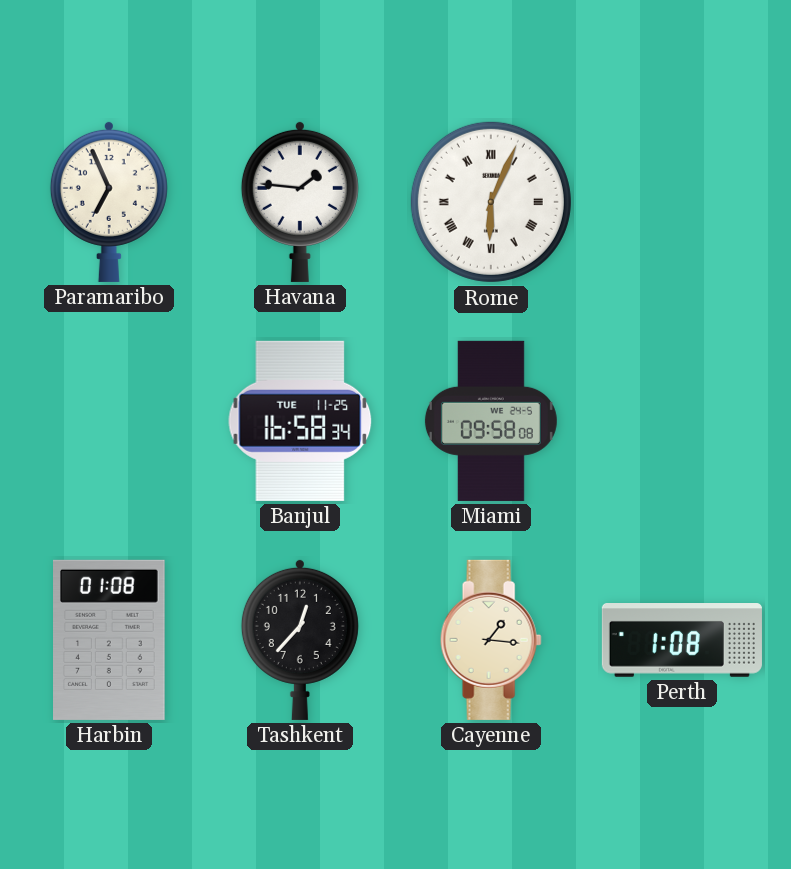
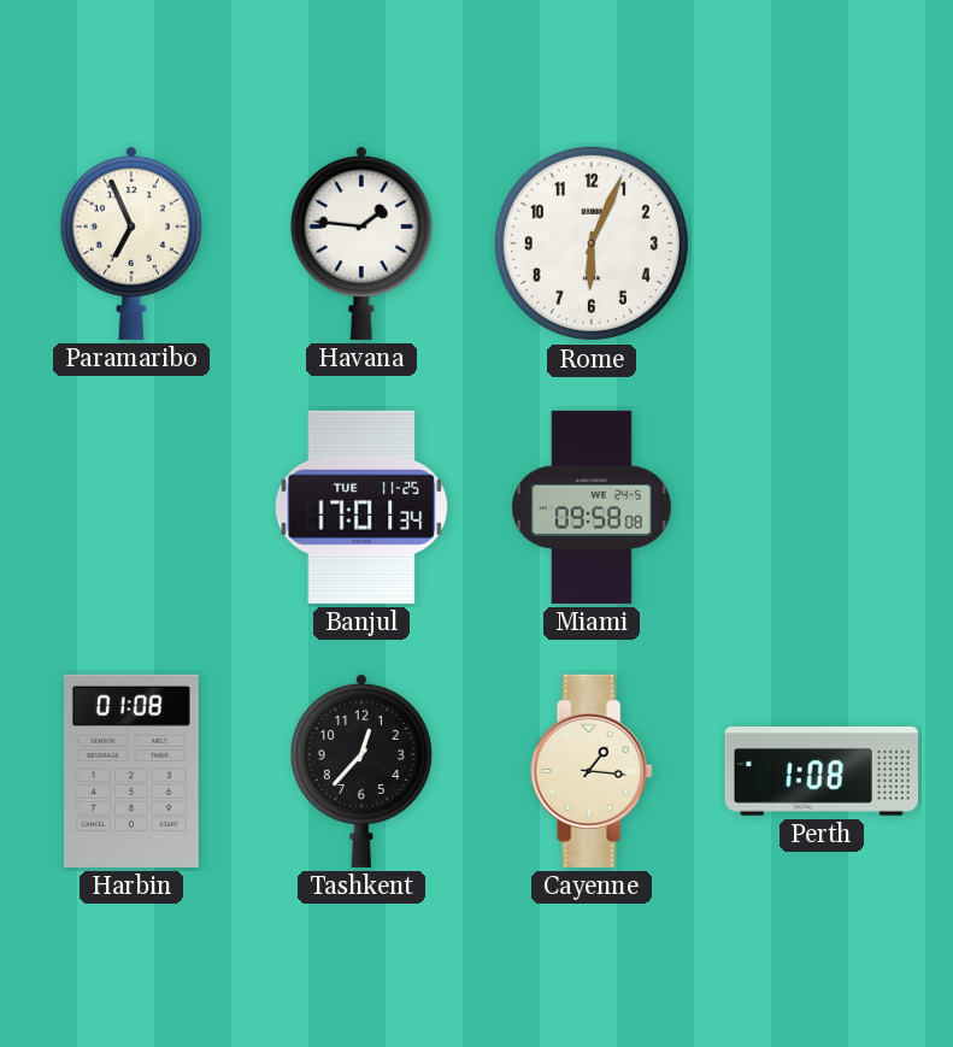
Rome numerals: Roman -> Arabic (592, 243)
Banjul: 16:58 -> 17:01 (361, 507)
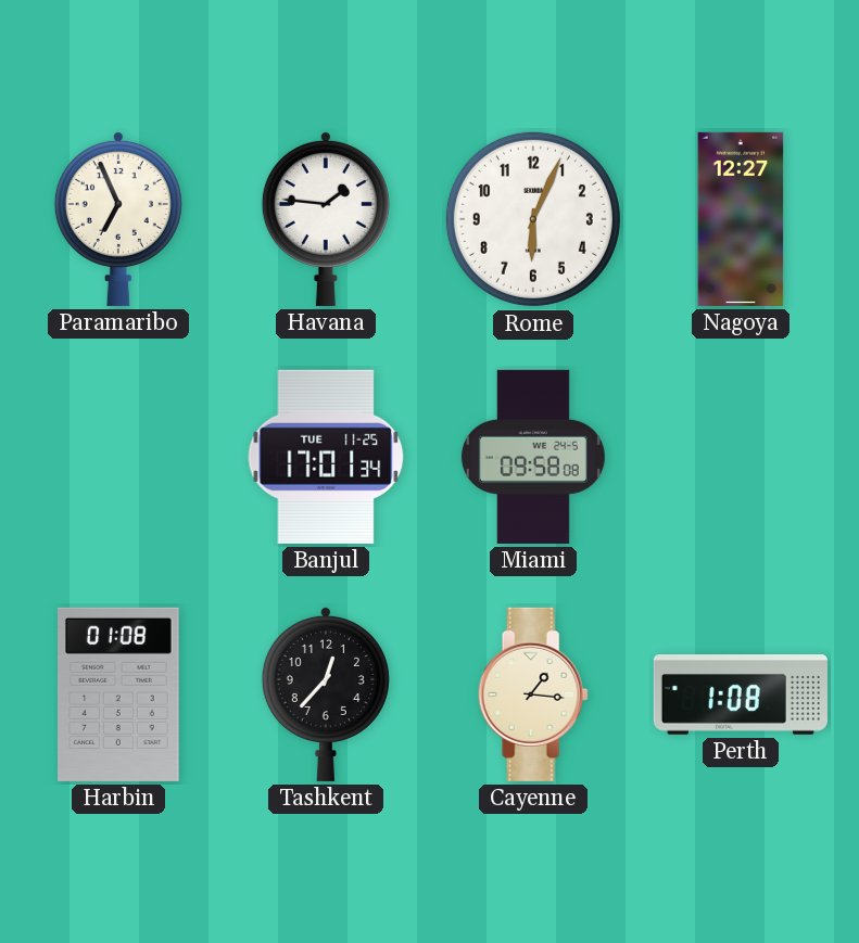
Nagoya: none -> 12:27 (741, 219)
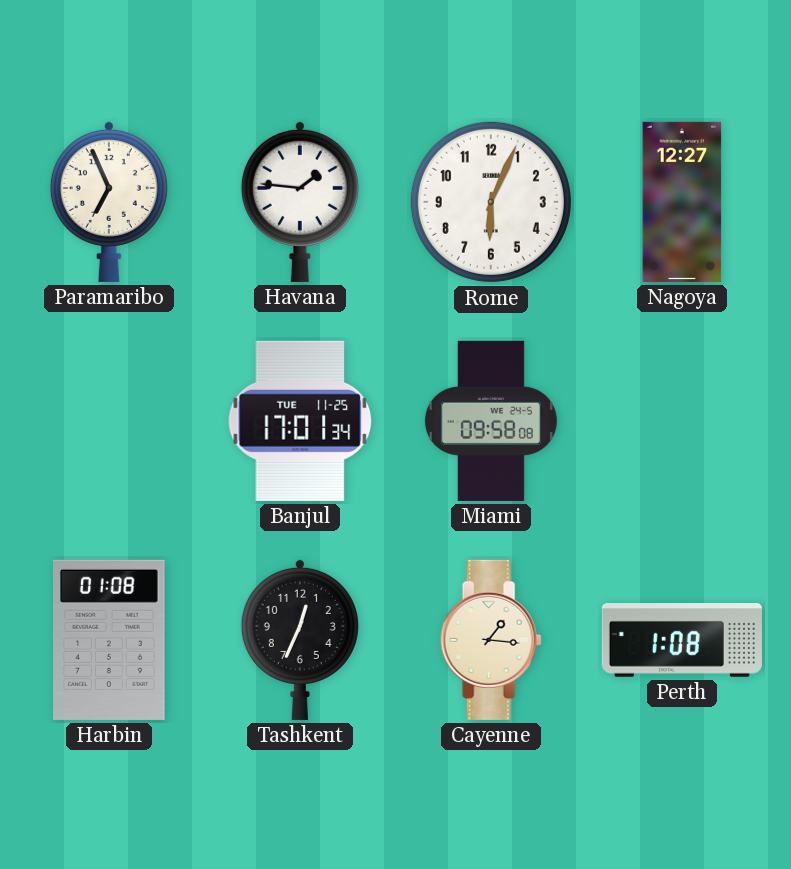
Tashkent: 12:37 -> 12:34 (300, 639)
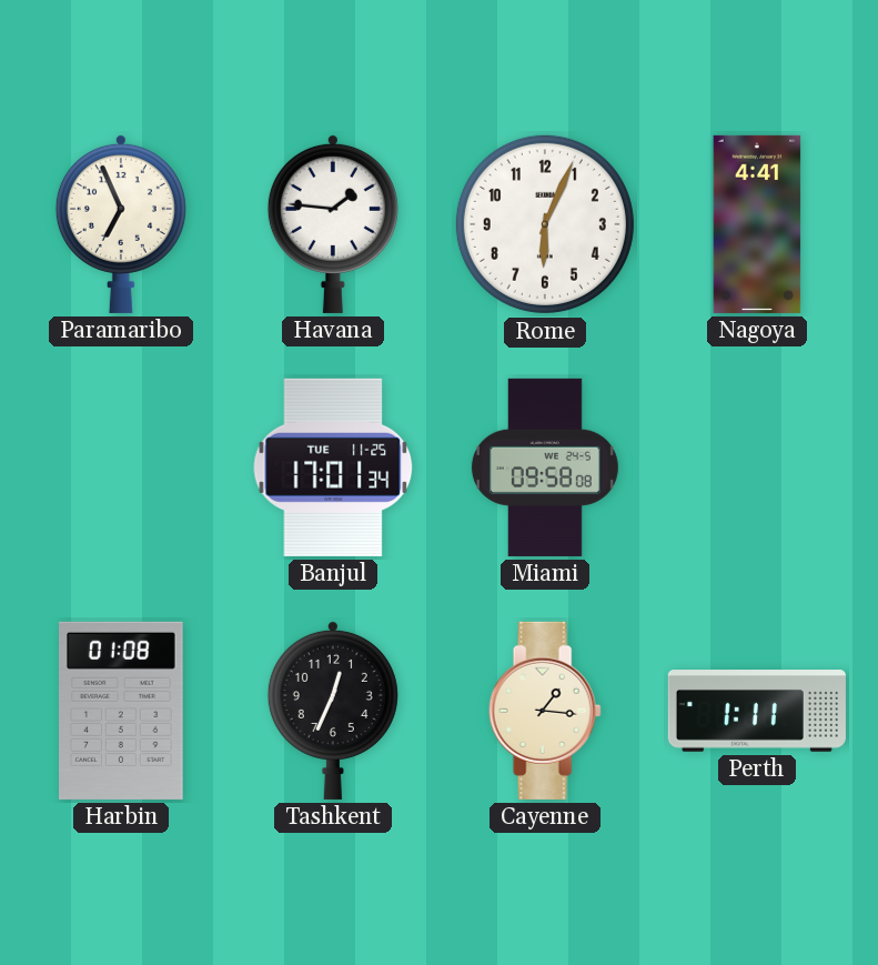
Nagoya: 12:27 -> 4:41 (757, 224)
Perth: 1:08 -> 1:11 (757, 712)
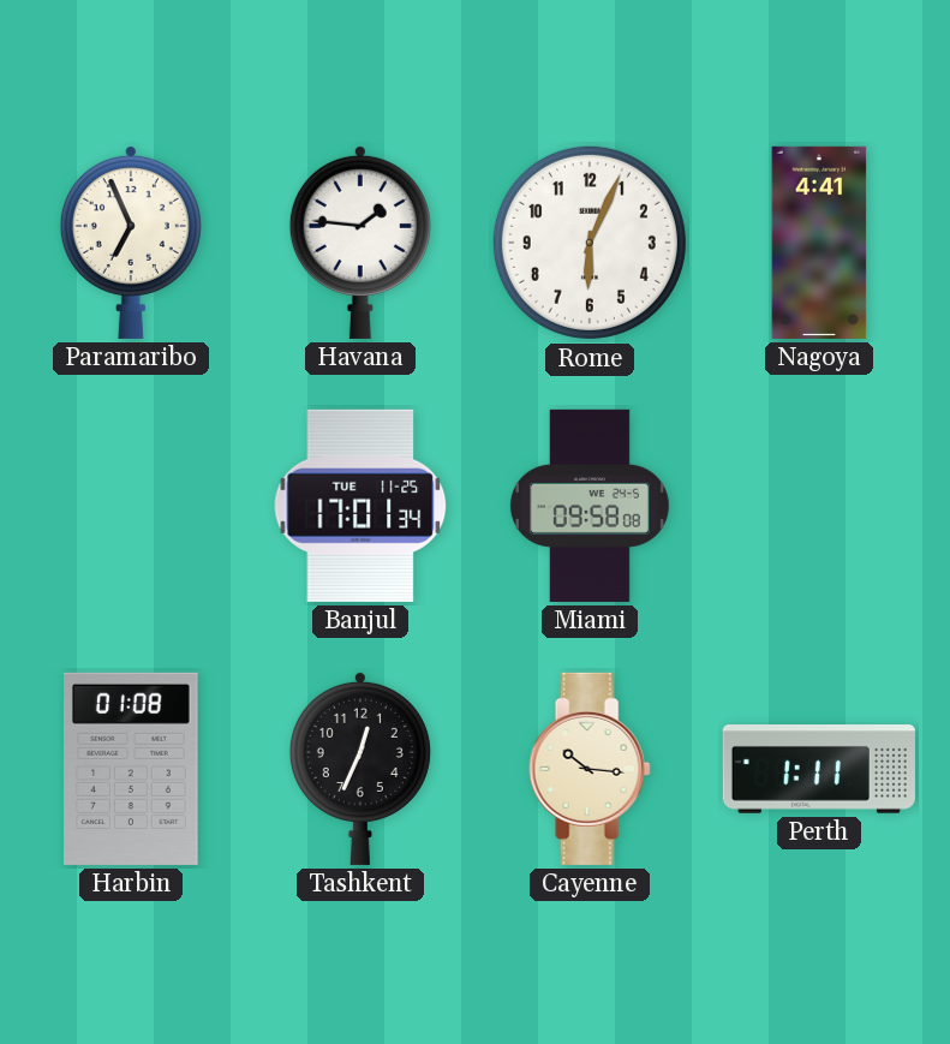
Cayenne: 1:16 -> 10:16 (590, 769)
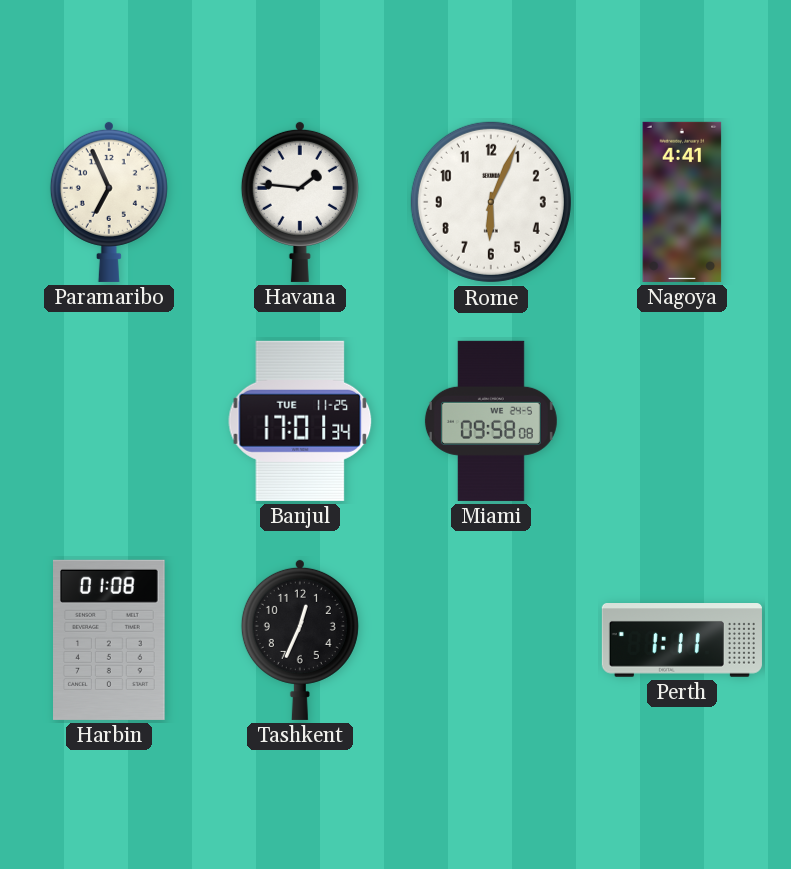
Cayenne: 10:16 -> none (590, 769)
